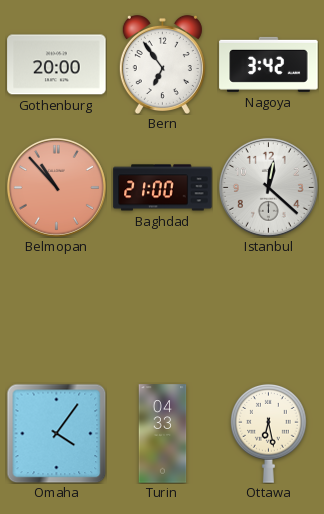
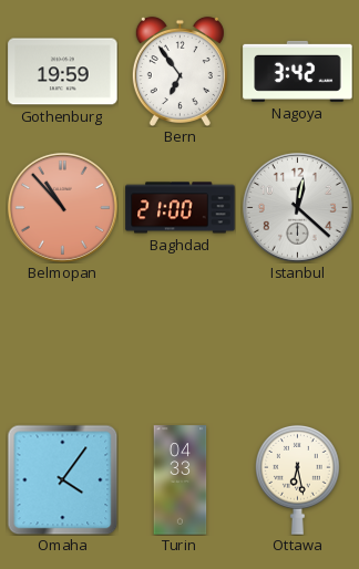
Gothenburg: 20:00 -> 19:59 (63, 72)
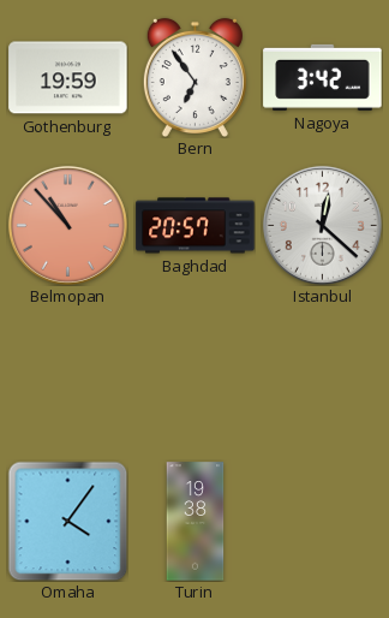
Baghdad: 21:00 -> 20:57 (196, 226)
Turin: 04:33 -> 19:38 (196, 522)
Ottawa: 6:28 -> none (298, 479)
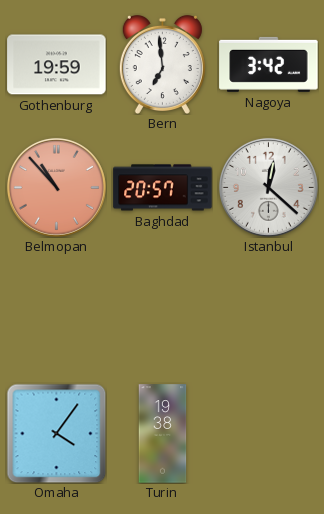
Bern: 6:54 -> 6:59 (162, 64)
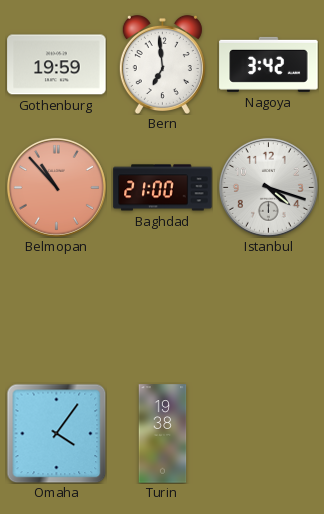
Baghdad: 20:57 -> 21:00 (163, 188)
Istanbul: 12:22 -> 4:18 (268, 187)
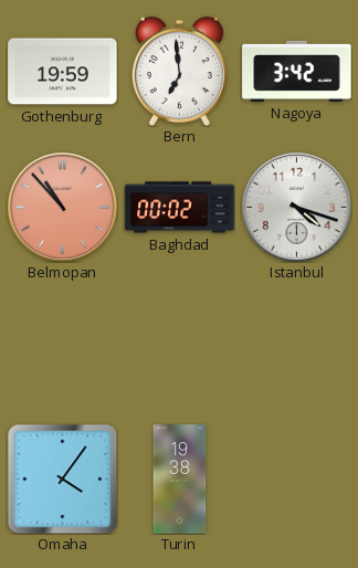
Baghdad: 21:00 -> 00:02 (180, 208)
